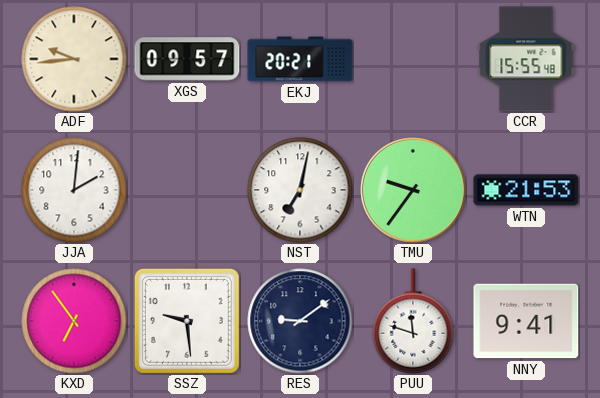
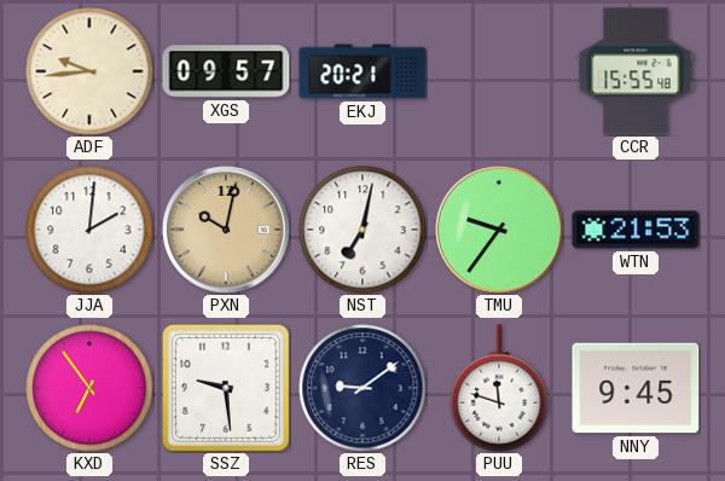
PXN: none -> 10:02 (226, 230)
NNY: 9:41 -> 9:45 (636, 388)
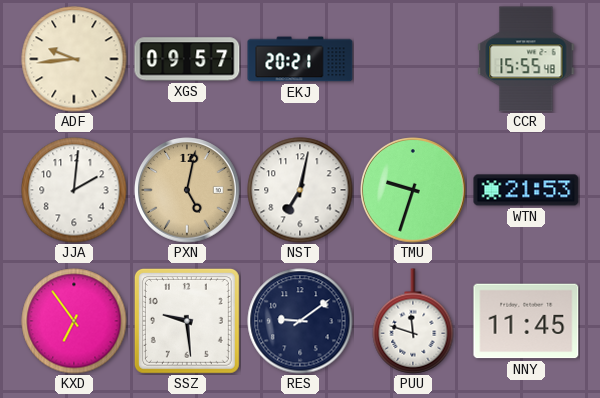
PXN: 10:02 -> 5:02 (187, 190)
TMU: 9:36 -> 9:33 (413, 190)
NNY: 9:45 -> 11:45 (526, 321)
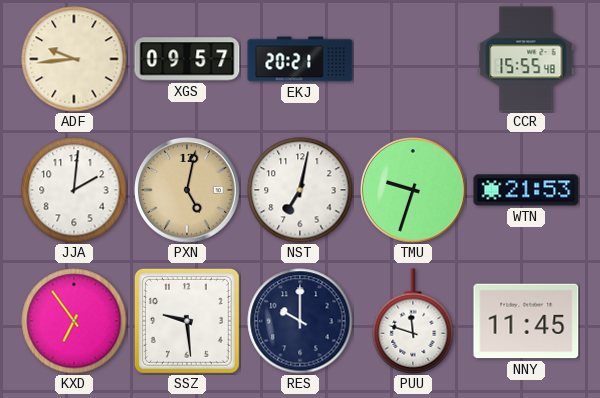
RES: 9:09 -> 10:00 (300, 321)
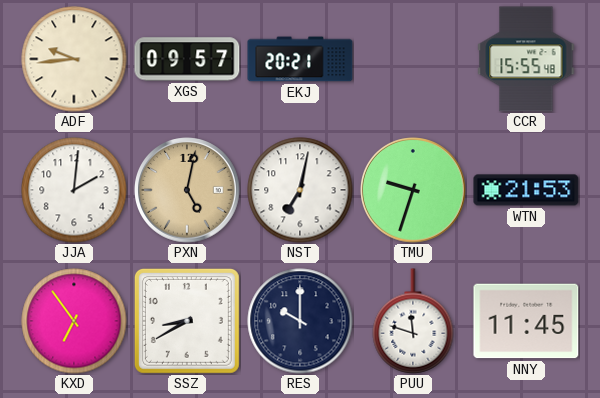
SSZ: 9:29 -> 8:40 (187, 321)
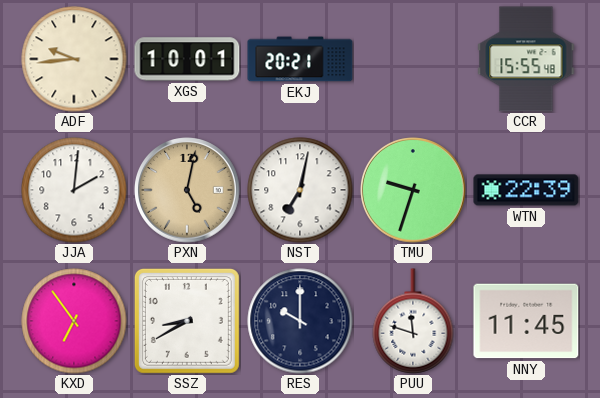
XGS: 09:57 -> 10:01 (187, 59)
WTN: 21:53 -> 22:39 (526, 190)
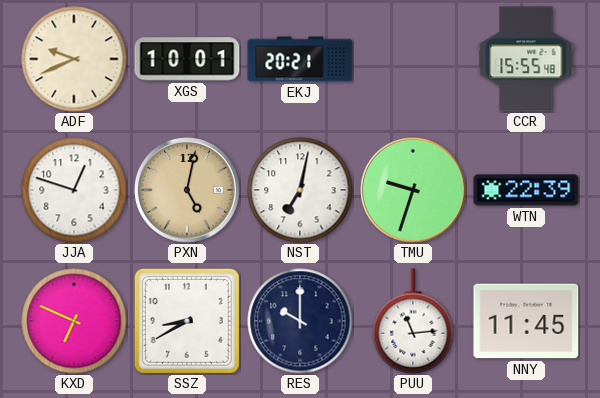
ADF: 9:44 -> 9:41 (74, 59)
JJA: 2:01 -> 12:48 (74, 190)
KXD: 6:54 -> 6:49 (74, 321)
PUU: 11:48 -> 11:14 (413, 321)
